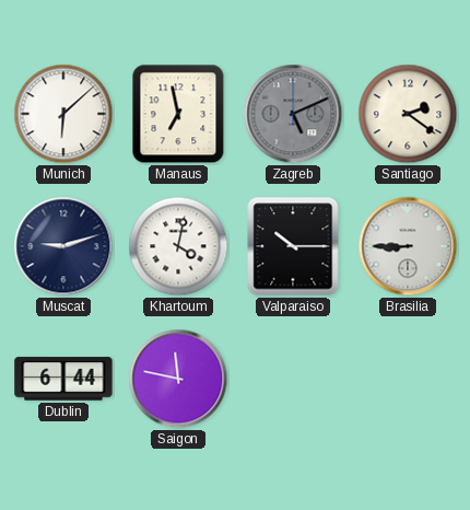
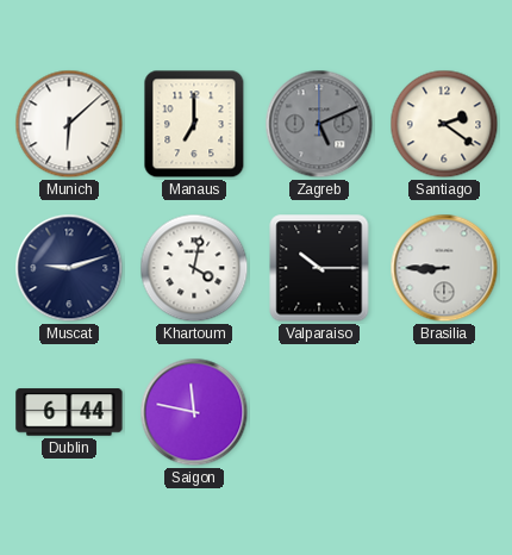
Manaus: 6:58 -> 7:00 (194, 124)
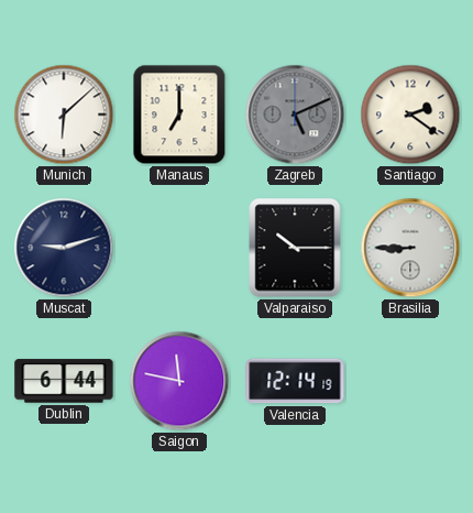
Khartoum: 4:02 -> none (194, 268)
Valencia: none -> 12:14 (295, 381)
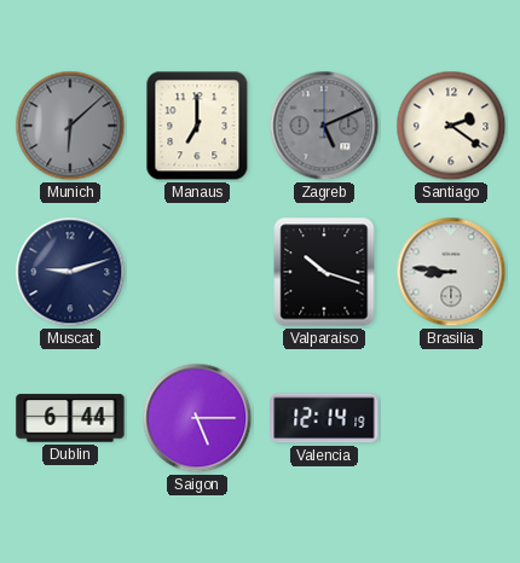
Munich dial: white -> grey (70, 126)
Valparaiso: 10:15 -> 10:18 (324, 272)
Brasilia: 8:45 -> 8:46 (451, 272)
Saigon: 11:47 -> 5:15 (197, 418)
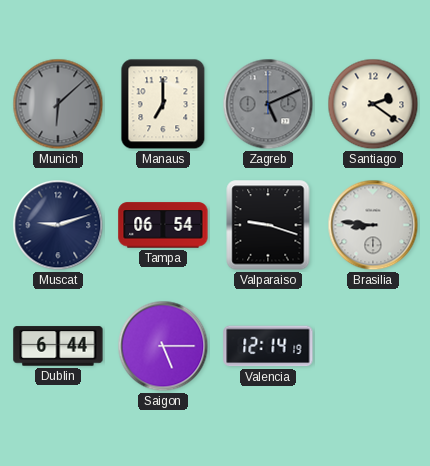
Tampa: none -> 06:54 (163, 225)
Valparaiso: 10:18 -> 9:18 (268, 225)
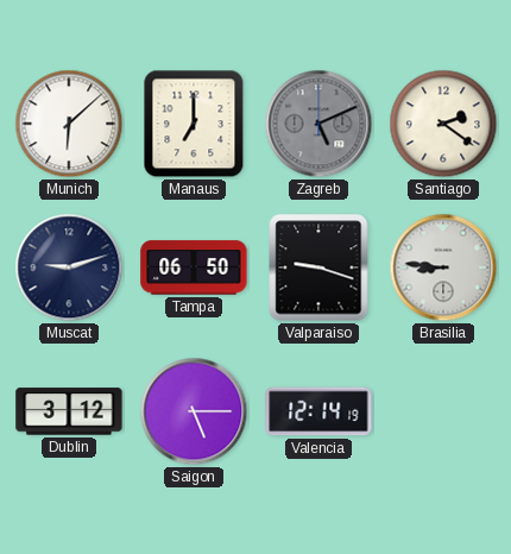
Munich dial: grey -> white (69, 124)
Tampa: 06:54 -> 06:50 (194, 267)
Dublin: 6:44 -> 3:12 (69, 411)
